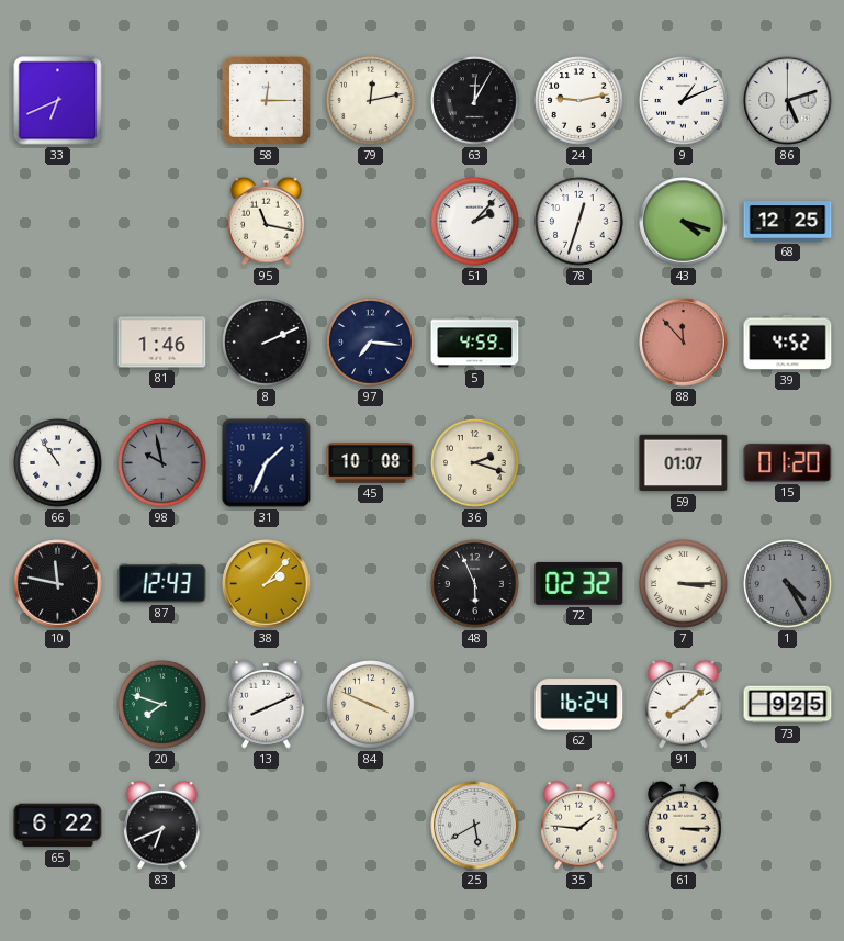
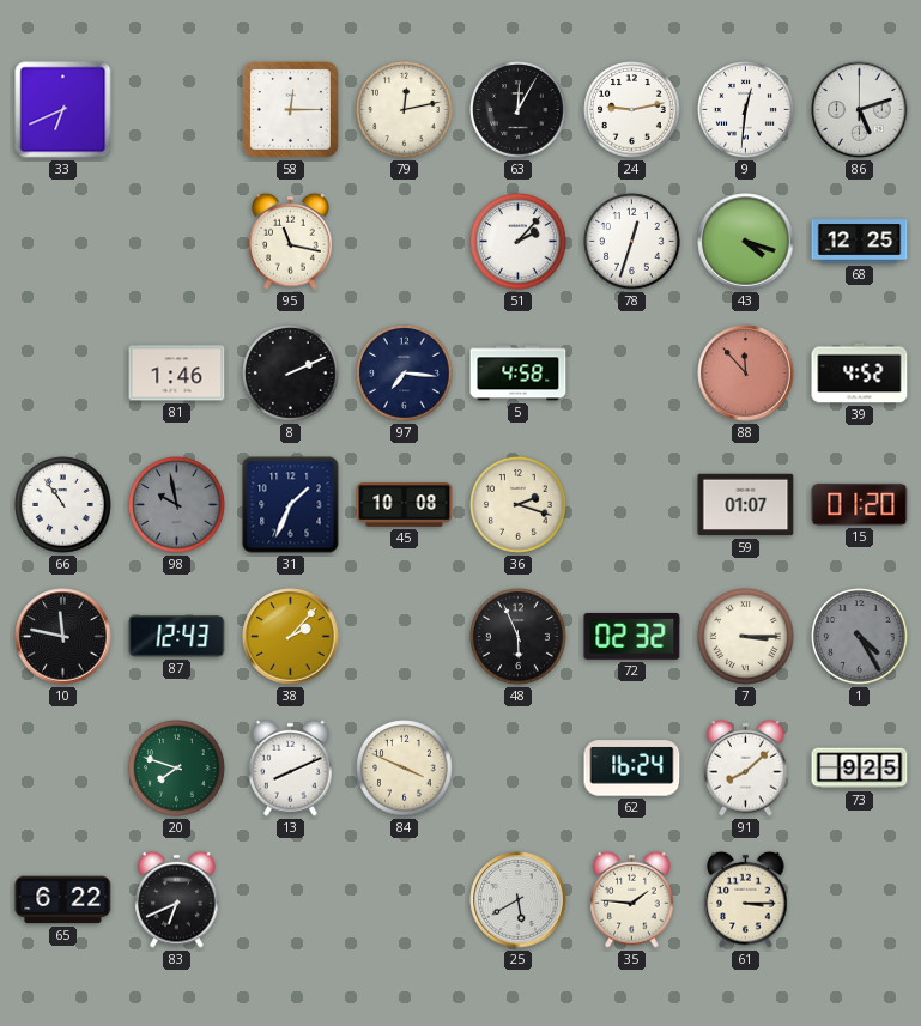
9: 1:11 -> 12:31 (746, 110)
5: 4:59 -> 4:58 (519, 374)
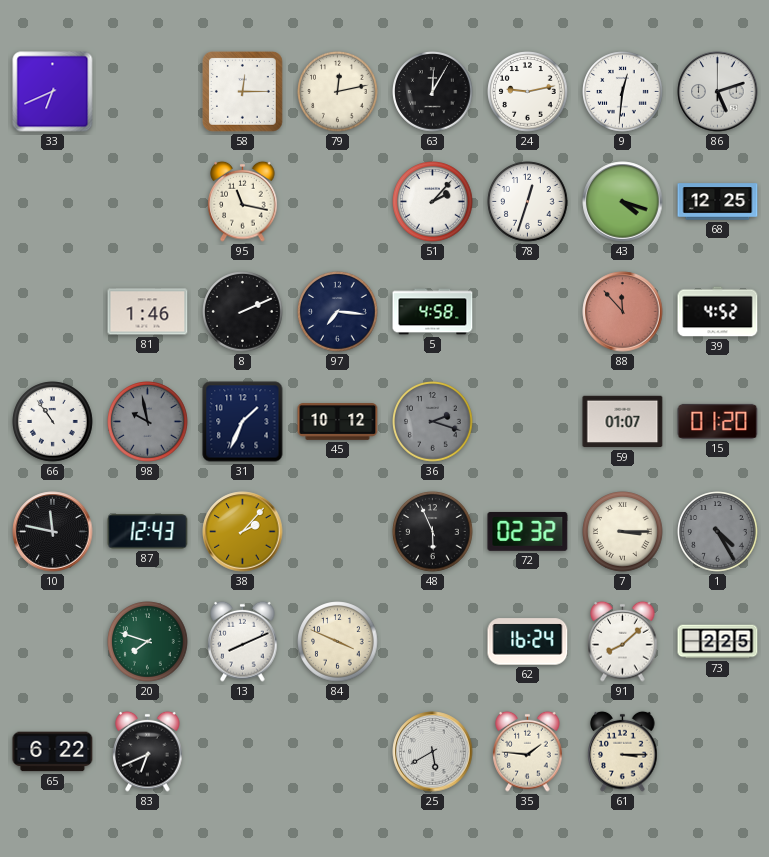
45: 10:08 -> 10:12 (338, 422)
36 dial: cream -> grey (433, 422)
73: 9:25 -> 2:25 (718, 642)
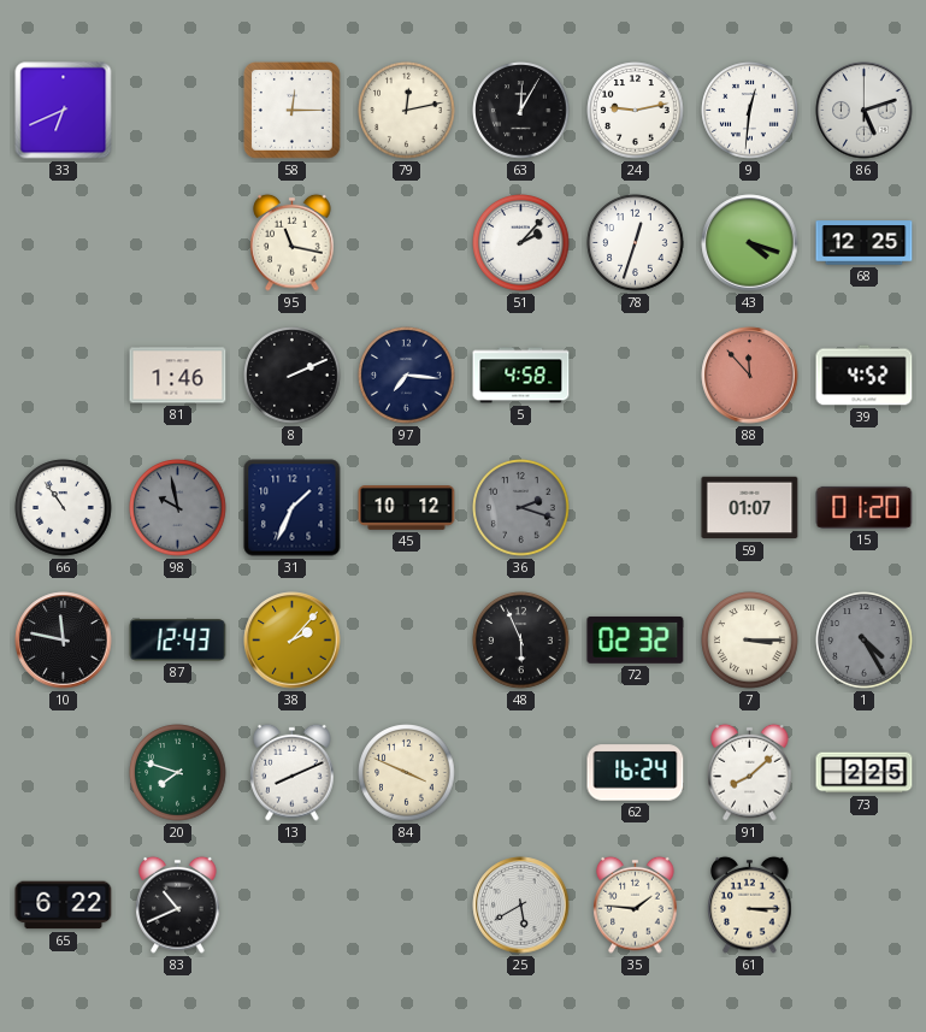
83: 6:41 -> 10:41 (178, 904)
